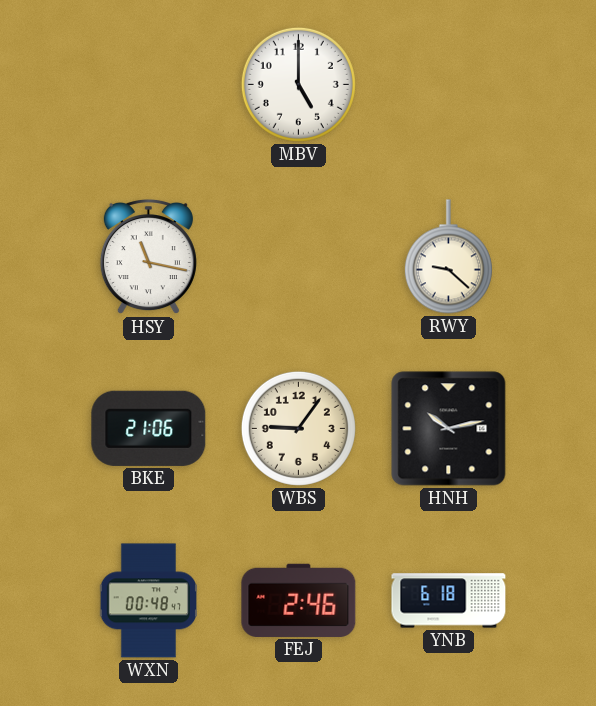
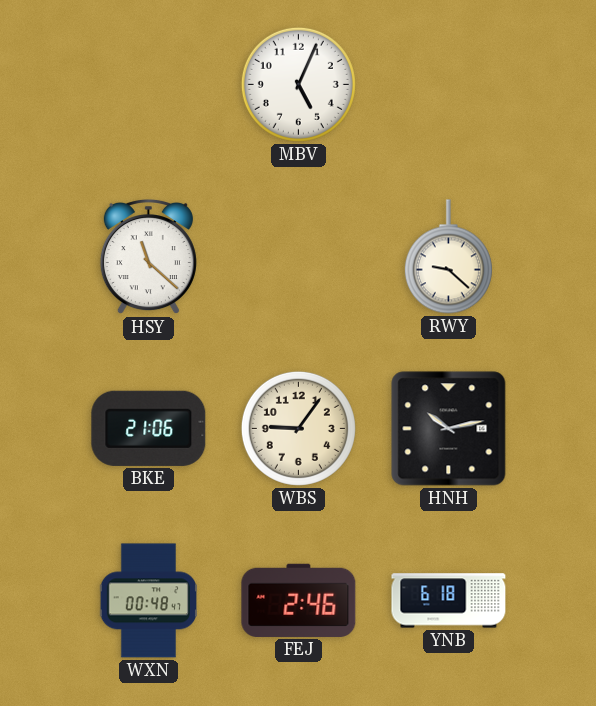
MBV: 5:00 -> 5:04 (298, 84)
HSY: 11:17 -> 11:22 (148, 257)
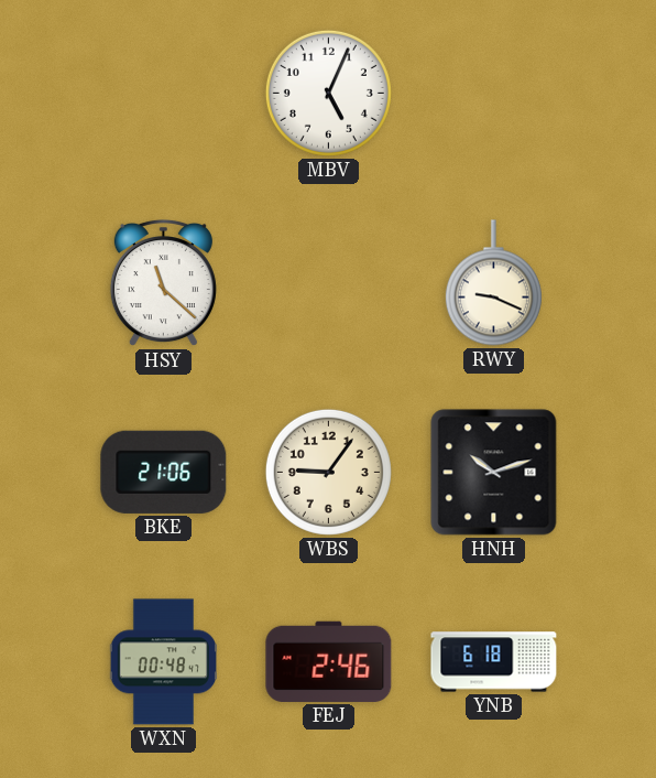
RWY: 9:22 -> 9:19 (493, 283)
HNH: 10:13 -> 10:12 (494, 473)
